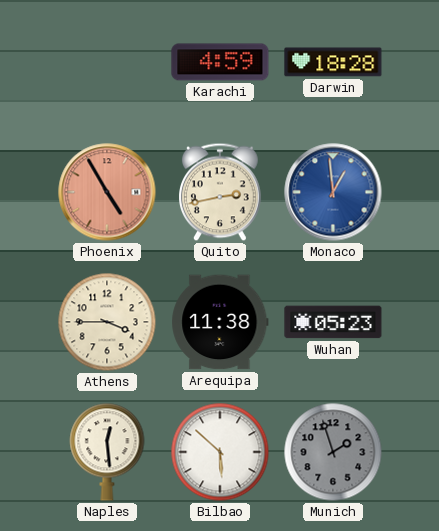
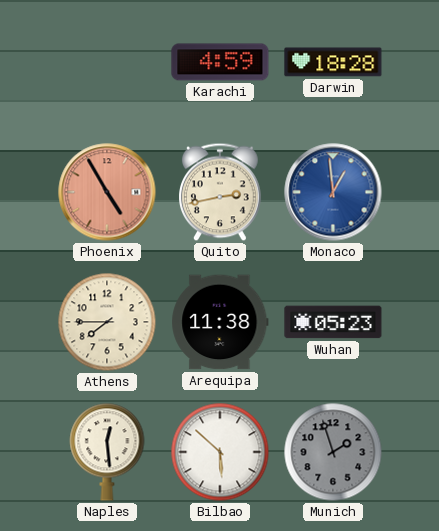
Athens: 3:45 -> 7:45 (107, 322)
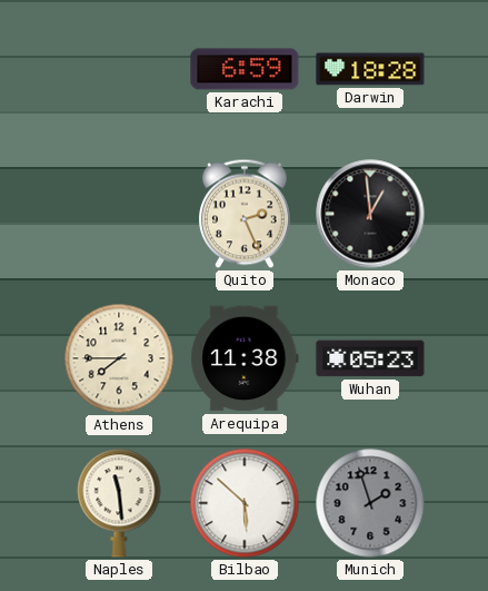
Karachi: 4:59 -> 6:59 (245, 69)
Phoenix: 4:55 -> none (107, 192)
Quito: 2:43 -> 2:26 (246, 214)
Monaco dial: blue -> black (370, 214)
Naples: 12:29 -> 11:29 (119, 503)
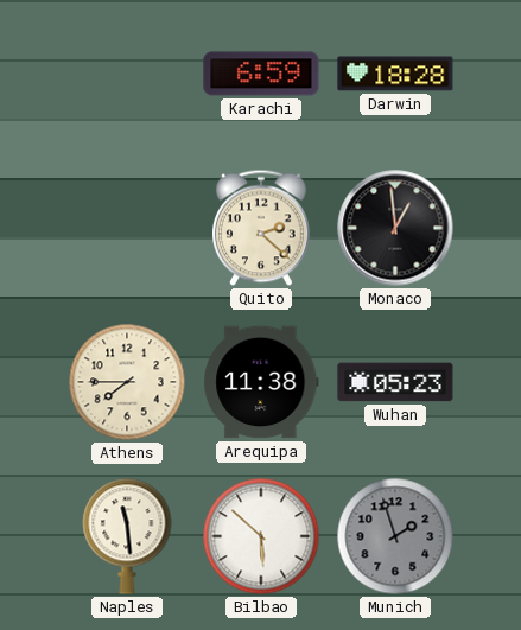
Quito: 2:26 -> 2:22 (262, 228)
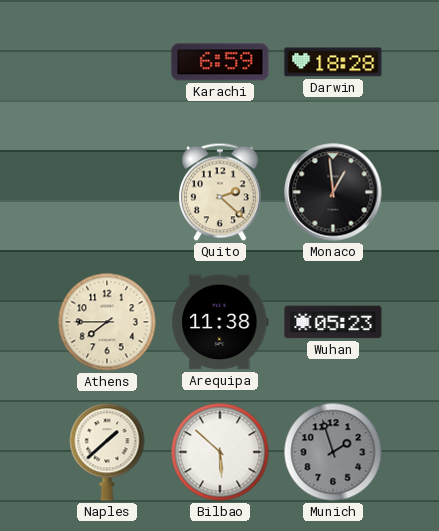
Naples: 11:29 -> 1:38 (107, 452)
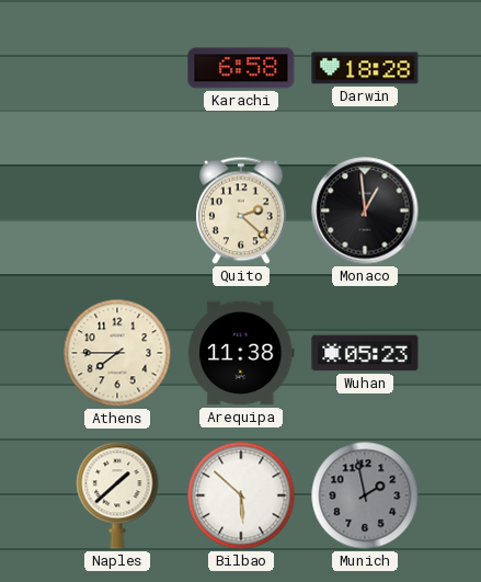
Karachi: 6:59 -> 6:58 (241, 68)
Munich: 1:57 -> 1:58 (365, 495)
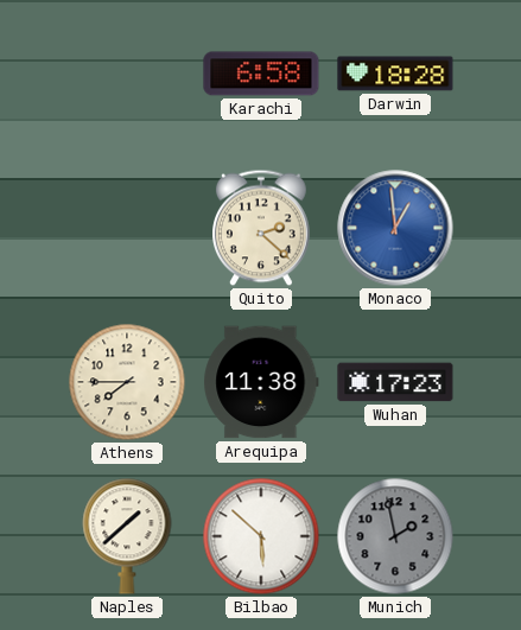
Monaco dial: black -> blue (395, 228)
Wuhan: 05:23 -> 17:23 (395, 382)
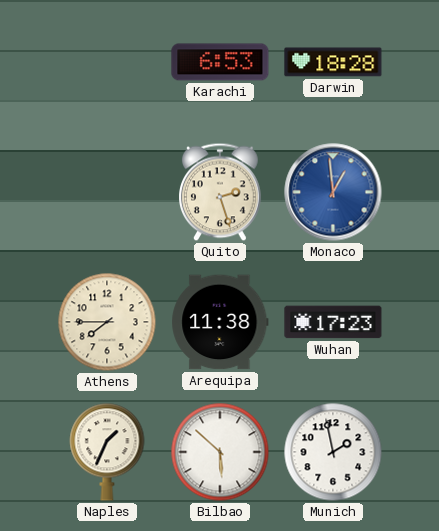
Karachi: 6:58 -> 6:53 (220, 62)
Quito: 2:22 -> 2:27 (221, 192)
Naples: 1:38 -> 1:34 (107, 452)
Munich dial: grey -> white (333, 452)
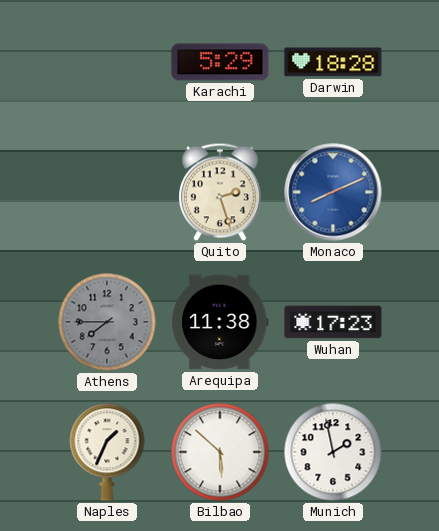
Karachi: 6:53 -> 5:29 (220, 62)
Monaco: 12:59 -> 8:11 (333, 192)
Athens dial: cream -> grey (107, 322)
